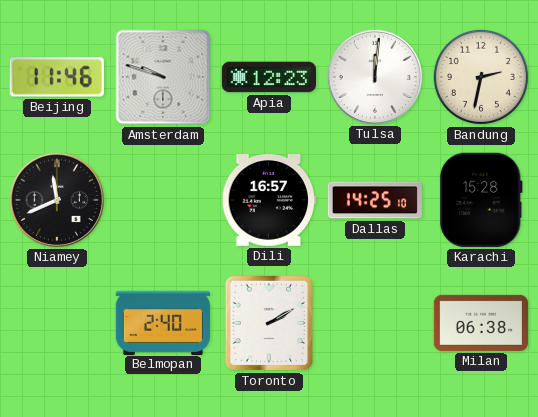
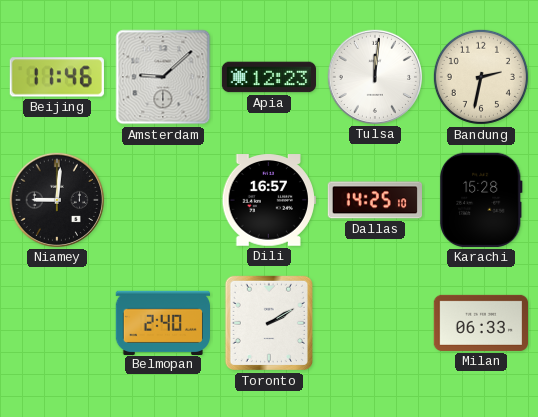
Amsterdam: 9:48 -> 9:08 (163, 77)
Niamey: 11:41 -> 9:01 (56, 199)
Milan: 06:38 -> 06:33 (480, 323)
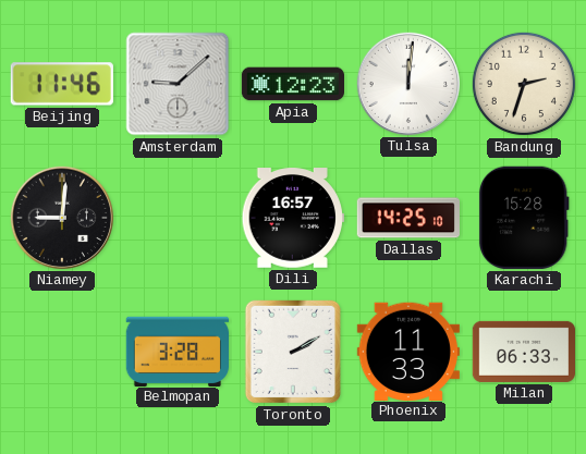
Bandung: 2:32 -> 2:33 (524, 84)
Belmopan: 2:40 -> 3:28 (176, 351)
Phoenix: none -> 11:33 (408, 351)
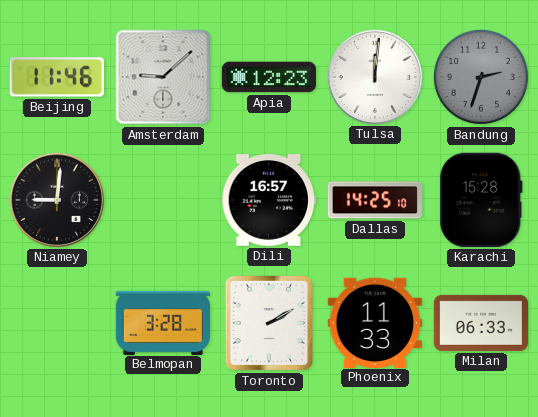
Bandung dial: cream -> grey (481, 77)
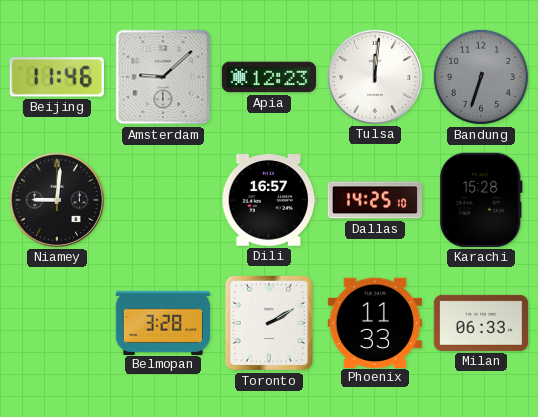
Bandung: 2:33 -> 6:33 (481, 77)
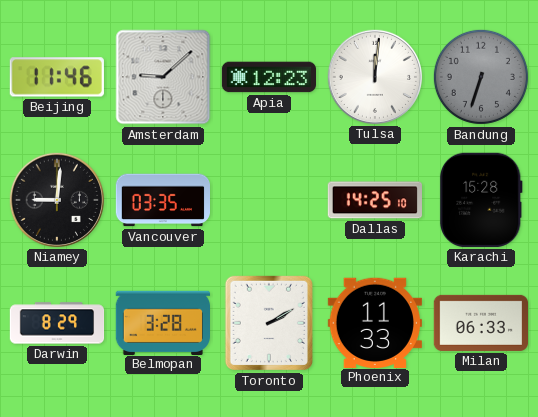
Vancouver: none -> 03:35 (162, 200)
Dili: 16:57 -> none (268, 200)
Darwin: none -> 8:29 (57, 323)
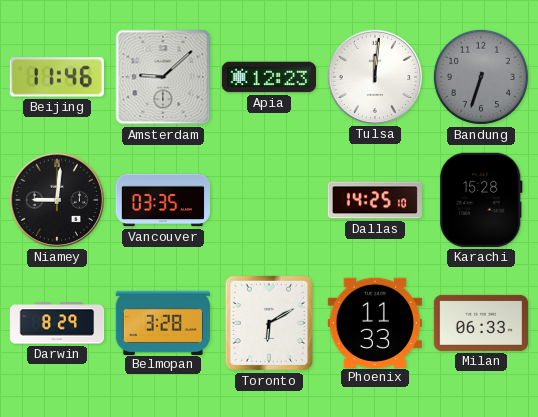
Toronto: 2:10 -> 6:10 (269, 323)
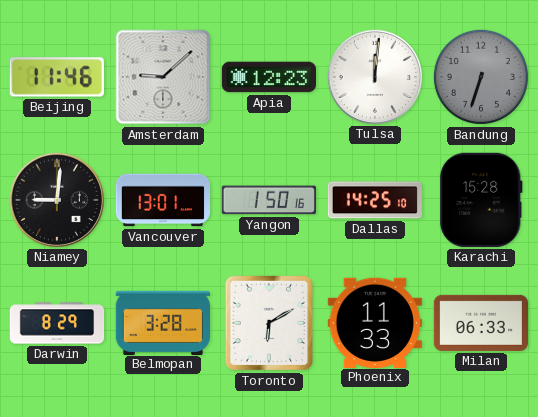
Vancouver: 03:35 -> 13:01 (162, 200)
Yangon: none -> 1:50 (269, 200)
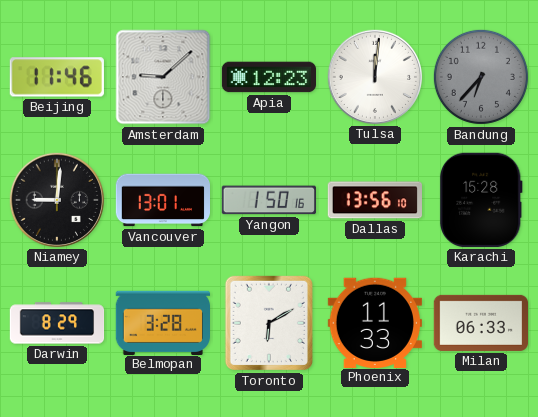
Bandung: 6:33 -> 6:37 (481, 77)
Dallas: 14:25 -> 13:56 (375, 200)
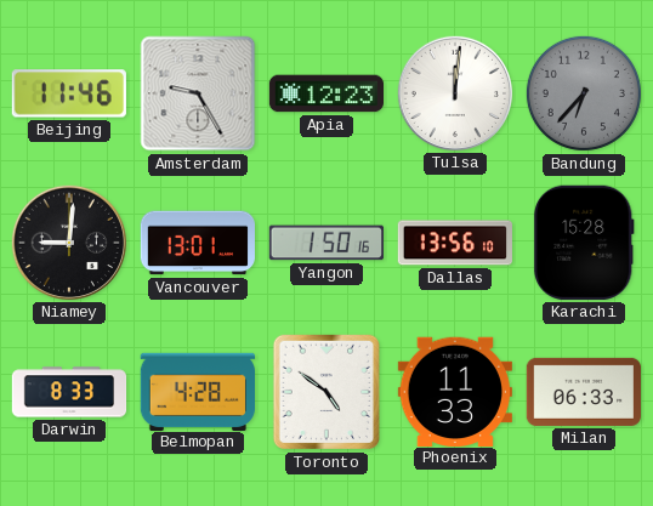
Amsterdam: 9:08 -> 9:25 (198, 93)
Darwin: 8:29 -> 8:33 (69, 392)
Belmopan: 3:28 -> 4:28 (197, 391)
Toronto: 6:10 -> 4:51 (326, 392)
